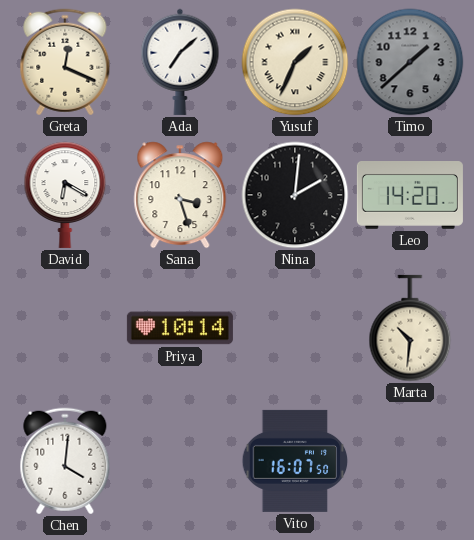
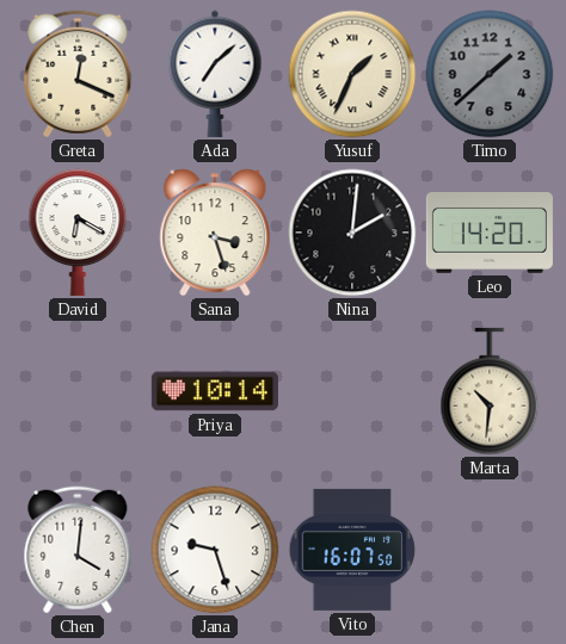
Jana: none -> 9:27 (215, 550)
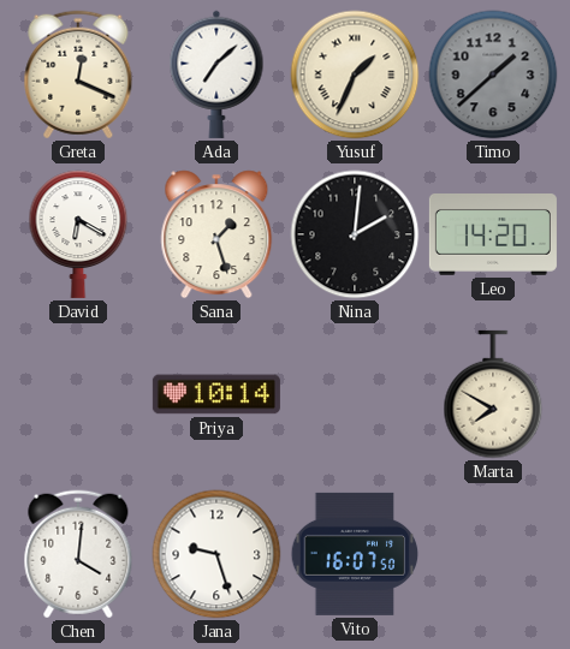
Sana: 3:27 -> 1:27 (216, 234)
Marta: 10:31 -> 7:50 (493, 394)
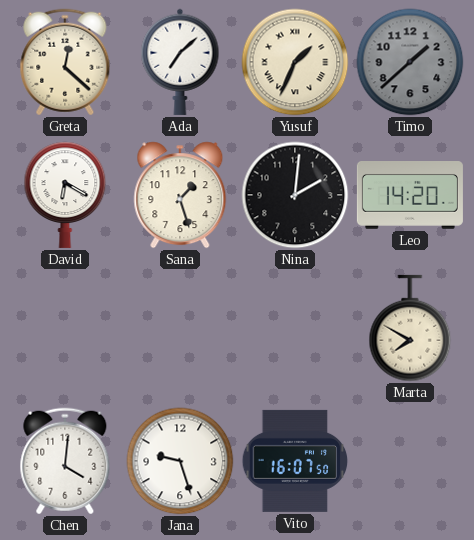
Greta: 12:19 -> 12:22 (65, 62)
Priya: 10:14 -> none (216, 394)
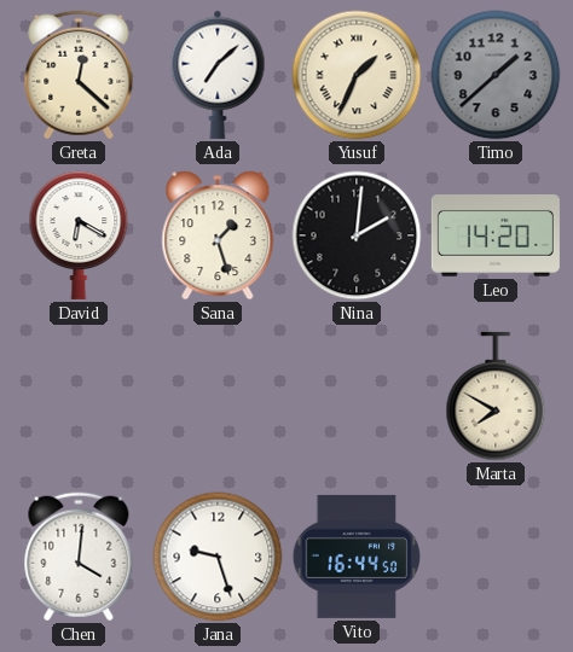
Vito: 16:07 -> 16:44 (357, 557)
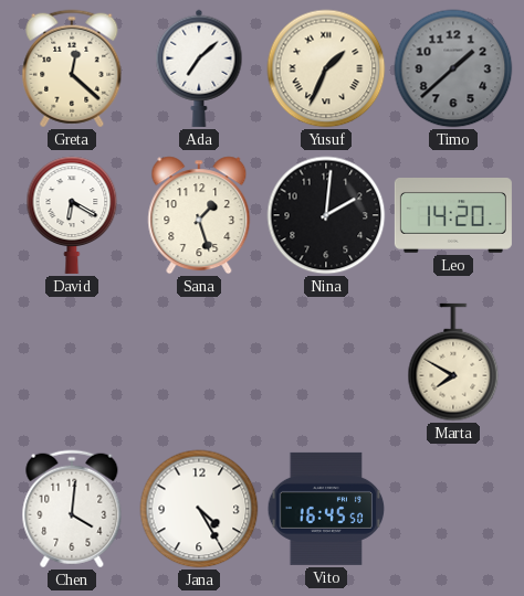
Jana: 9:27 -> 4:25 (199, 509)
Vito: 16:44 -> 16:45 (326, 509)
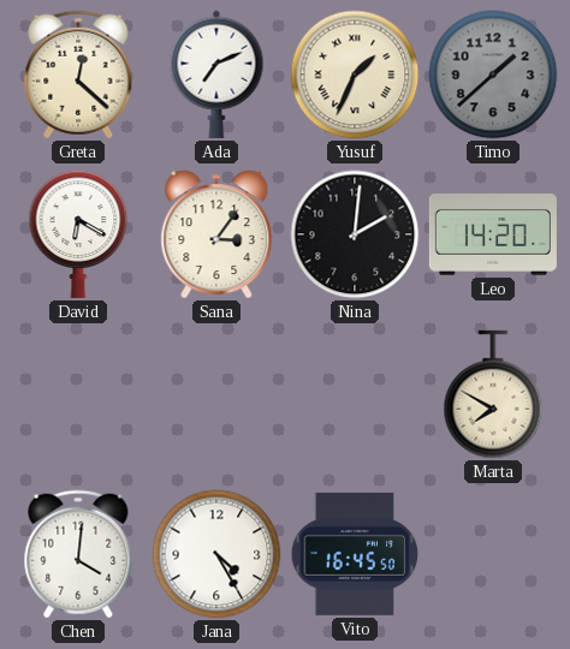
Ada: 7:08 -> 7:11 (216, 75)
Sana: 1:27 -> 3:06 (216, 234)
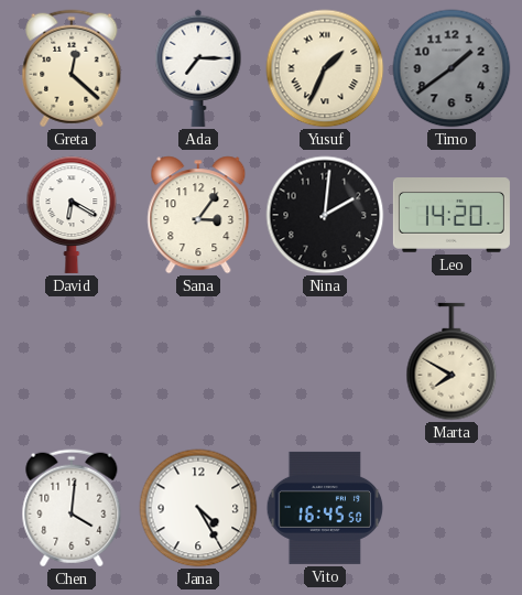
Ada: 7:11 -> 7:15 (198, 68)
Timo: 1:38 -> 1:39 (452, 68)
